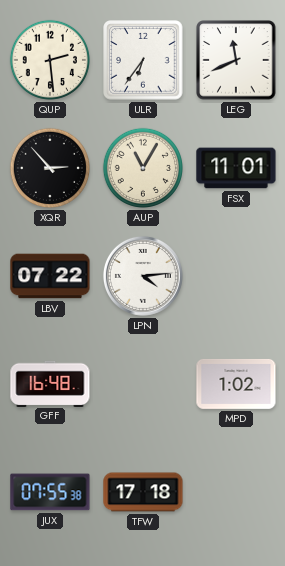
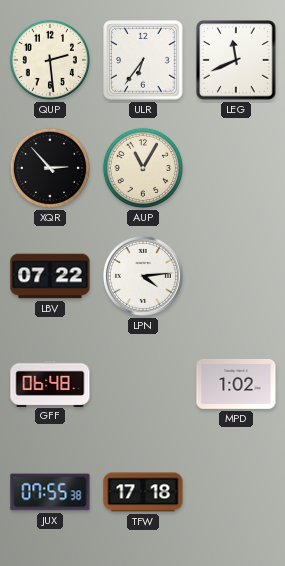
FSX: 11:01 -> none (236, 168)
GFF: 16:48 -> 06:48 (50, 383)
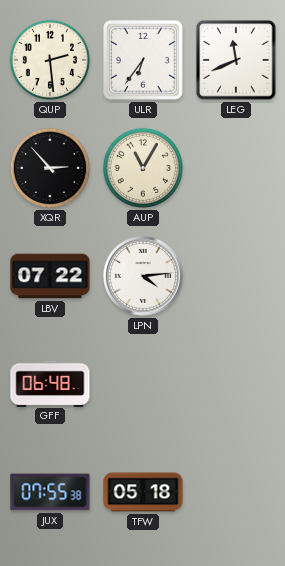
MPD: 1:02 -> none (236, 384)
TFW: 17:18 -> 05:18 (143, 492)
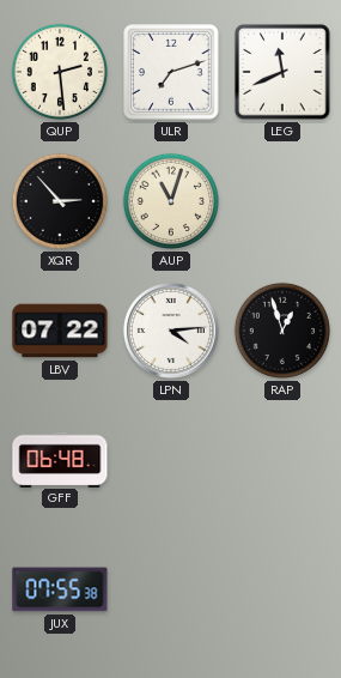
ULR: 6:36 -> 7:12 (171, 72)
AUP: 11:05 -> 11:03 (171, 201)
RAP: none -> 12:57 (282, 331)
TFW: 05:18 -> none (143, 492)
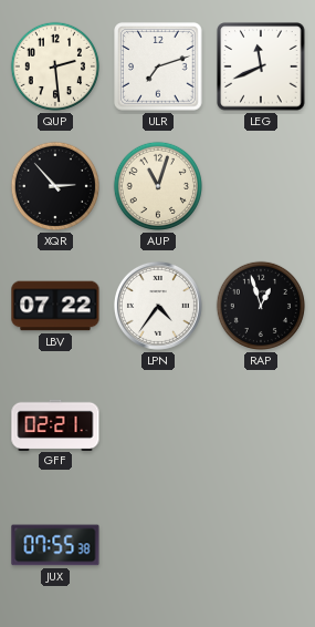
LPN: 4:14 -> 4:36 (158, 306)
GFF: 06:48 -> 02:21 (55, 424)
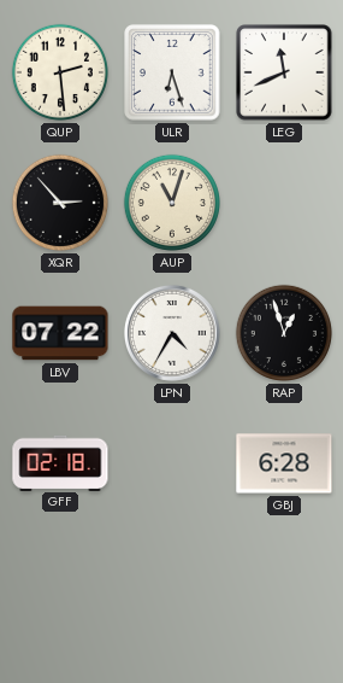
ULR: 7:12 -> 6:27 (172, 72)
LPN: 4:36 -> 4:35 (172, 333)
GFF: 02:21 -> 02:18 (60, 462)
GBJ: none -> 6:28 (284, 463)
JUX: 07:55 -> none (55, 545)
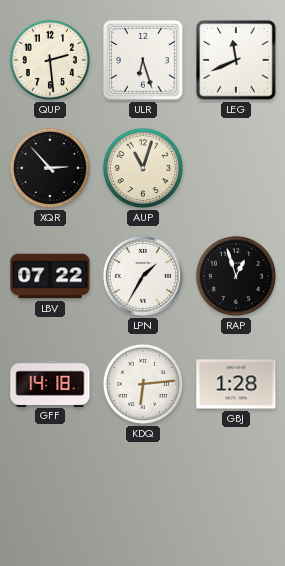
LPN: 4:35 -> 1:35 (143, 276)
GFF: 02:18 -> 14:18 (50, 383)
KDQ: none -> 6:14 (143, 384)
GBJ: 6:28 -> 1:28 (236, 384)
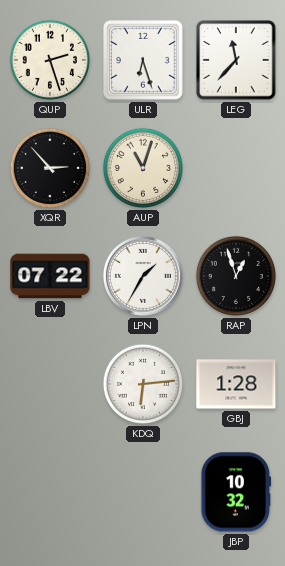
QUP: 2:29 -> 2:27 (50, 60)
LEG: 11:41 -> 11:37 (236, 60)
GFF: 14:18 -> none (50, 383)
JBP: none -> 10:32 (236, 492)
